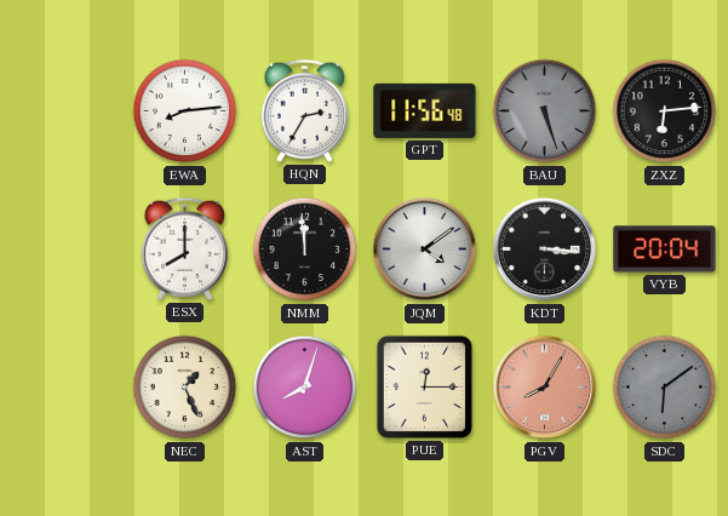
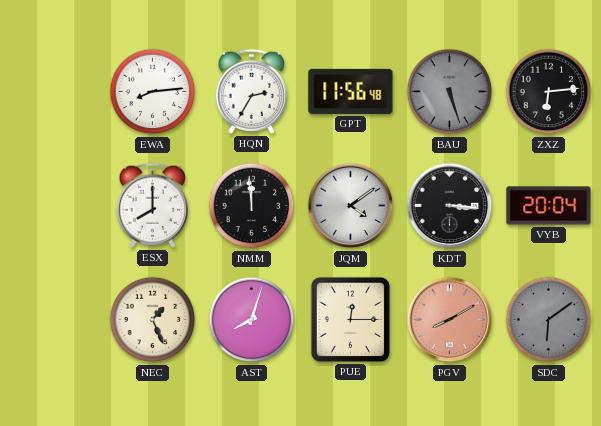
PGV: 8:05 -> 8:10 (450, 320)
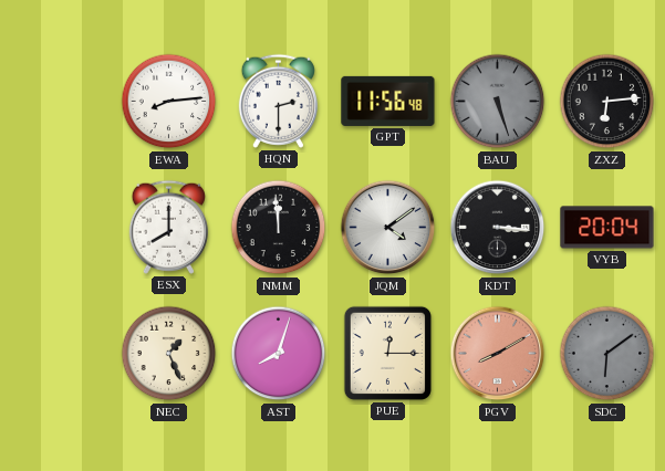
HQN: 2:35 -> 2:30 (278, 101)
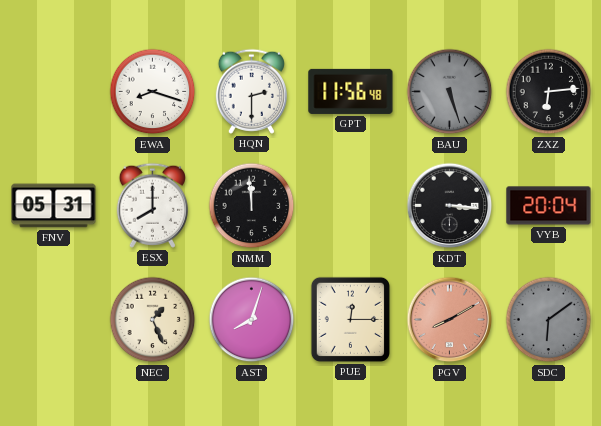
EWA: 8:14 -> 8:18 (153, 92)
FNV: none -> 05:31 (54, 206)
JQM: 4:09 -> none (388, 228)
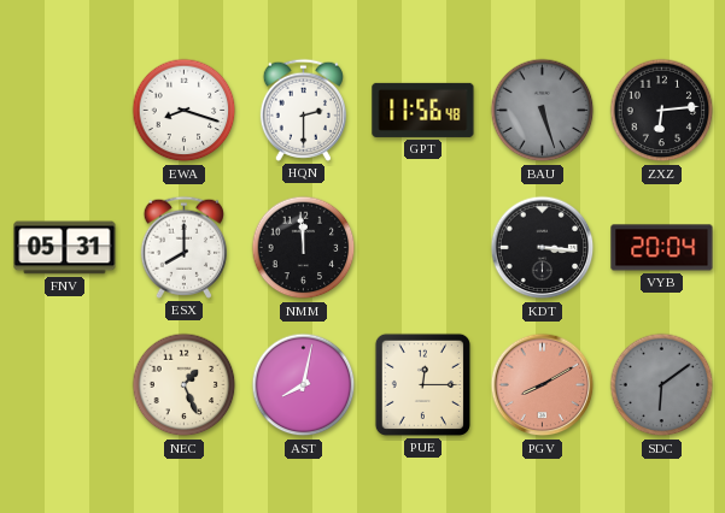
AST: 8:03 -> 8:02 (304, 385)
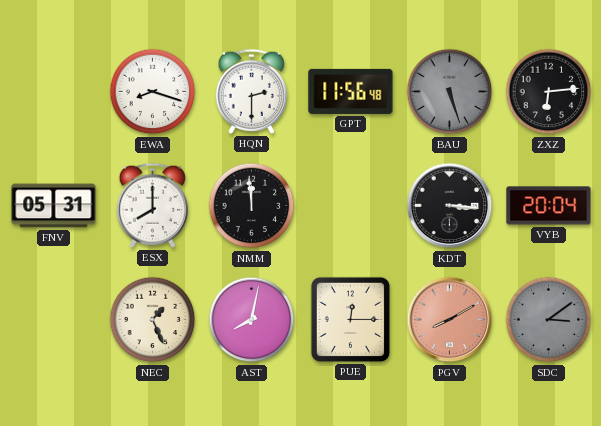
SDC: 6:09 -> 3:09 (549, 320)
